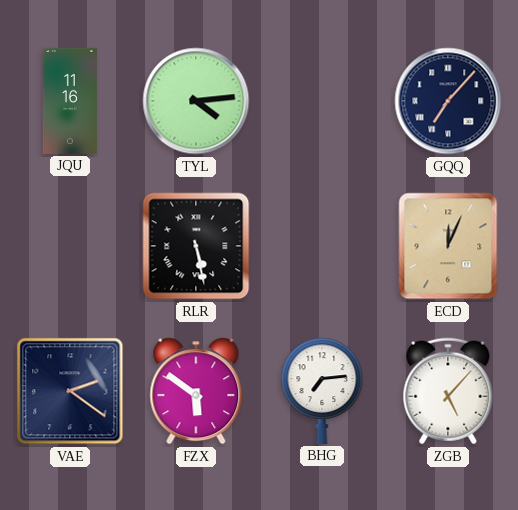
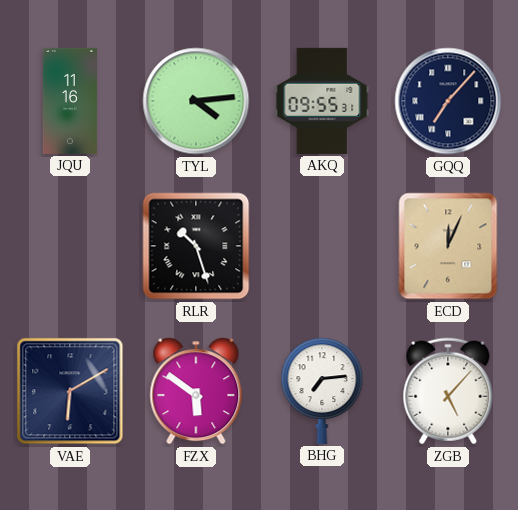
AKQ: none -> 09:55 (322, 101)
RLR: 5:28 -> 10:27 (196, 246)
VAE: 2:21 -> 6:10 (70, 391)
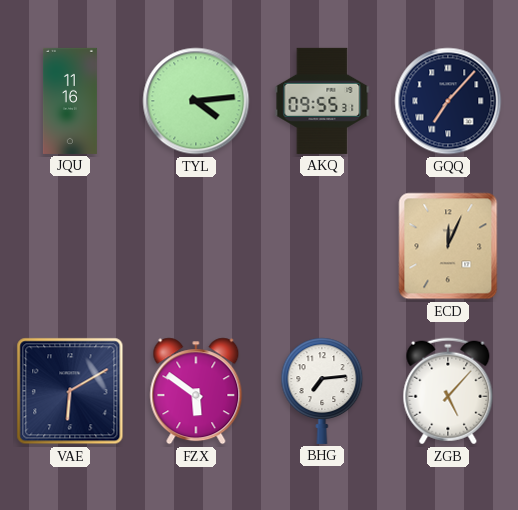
RLR: 10:27 -> none (196, 246)
